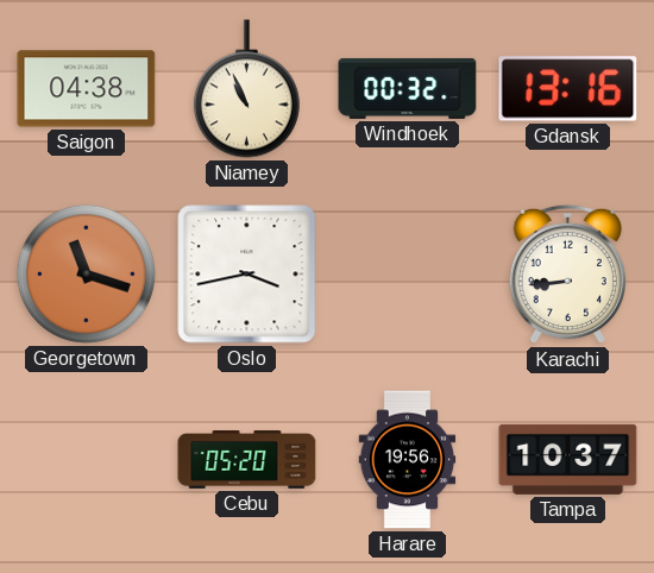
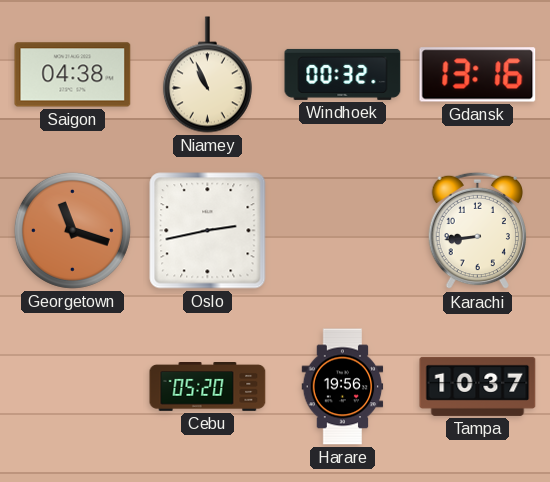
Oslo: 3:43 -> 2:43 (208, 231)
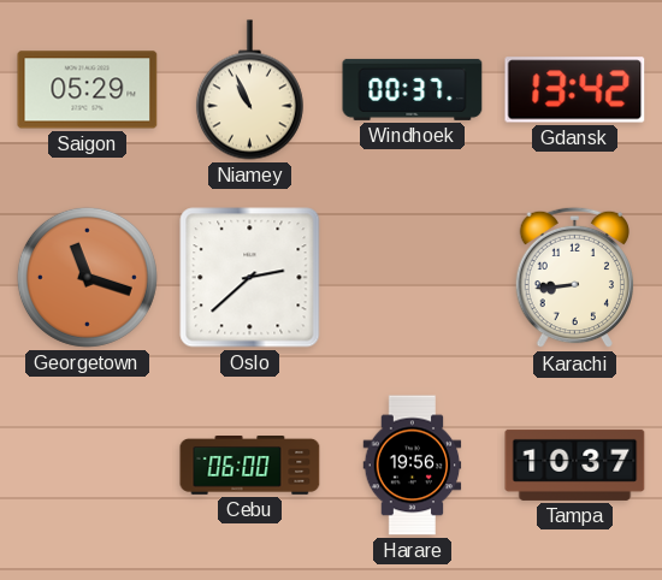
Saigon: 04:38 -> 05:29 (88, 90)
Windhoek: 00:32 -> 00:37 (413, 89)
Gdansk: 13:16 -> 13:42 (575, 90)
Oslo: 2:43 -> 2:38 (250, 278)
Cebu: 05:20 -> 06:00 (250, 466)
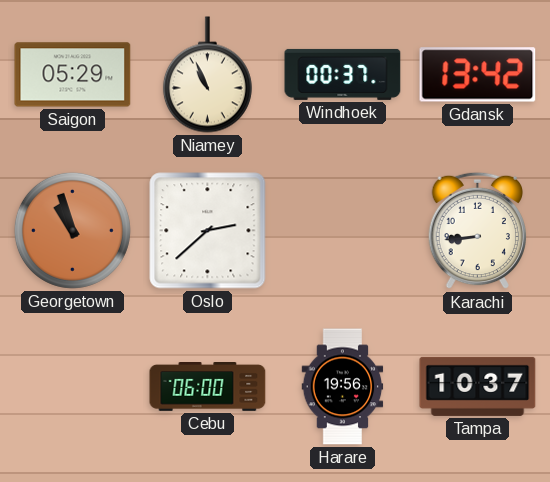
Georgetown: 11:18 -> 10:57 (72, 230)
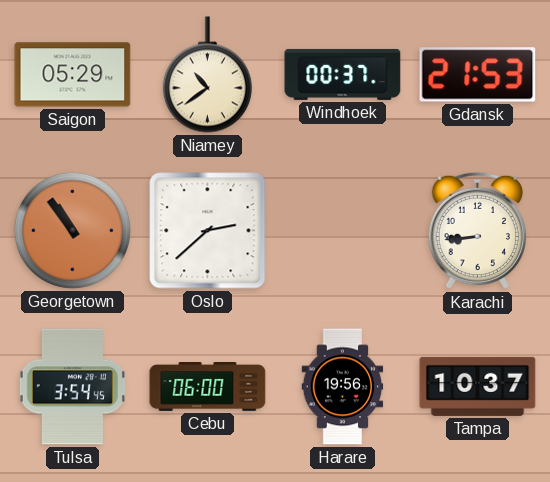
Niamey: 10:56 -> 10:39 (207, 75)
Gdansk: 13:42 -> 21:53 (478, 75)
Georgetown: 10:57 -> 10:54 (72, 230)
Tulsa: none -> 3:54 (72, 387)
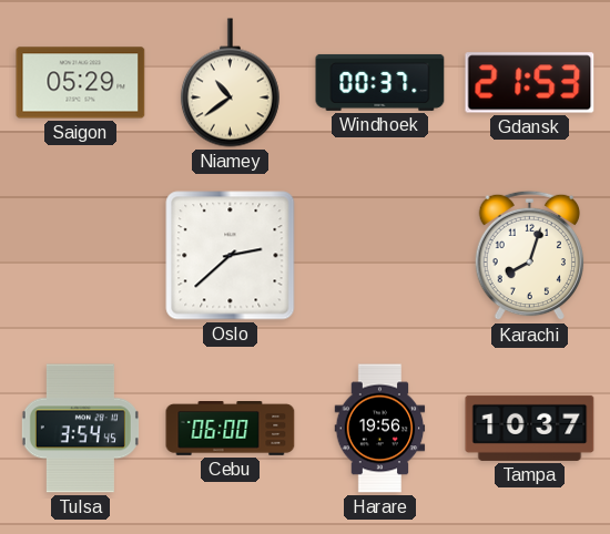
Georgetown: 10:54 -> none (72, 230)
Karachi: 8:44 -> 8:03 (529, 256)
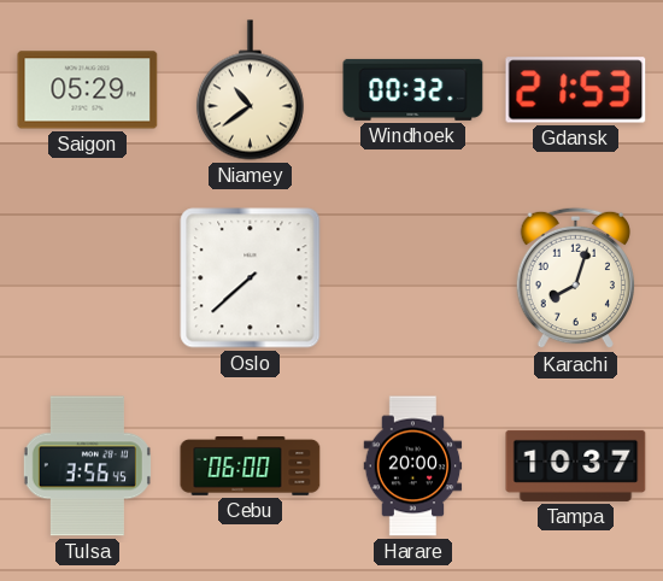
Windhoek: 00:37 -> 00:32 (413, 89)
Oslo: 2:38 -> 7:38 (251, 278)
Tulsa: 3:54 -> 3:56 (87, 466)
Harare: 19:56 -> 20:00 (413, 466)
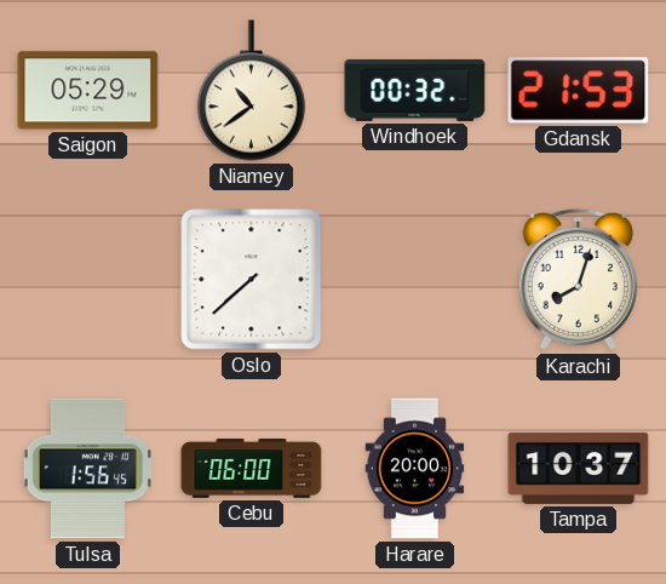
Tulsa: 3:56 -> 1:56 (87, 469)
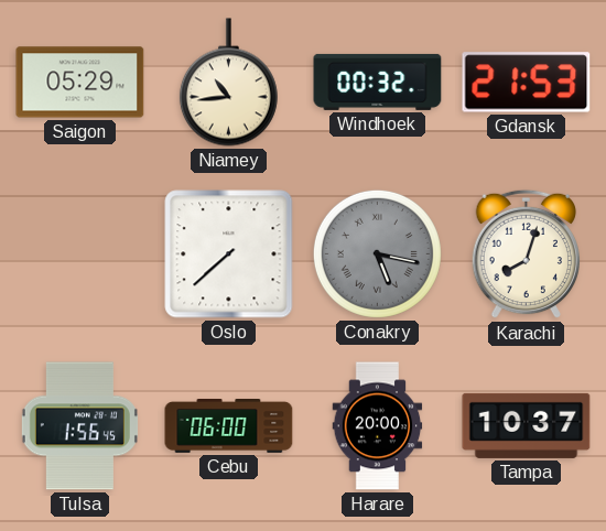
Niamey: 10:39 -> 10:44 (228, 83)
Conakry: none -> 5:17 (377, 253)
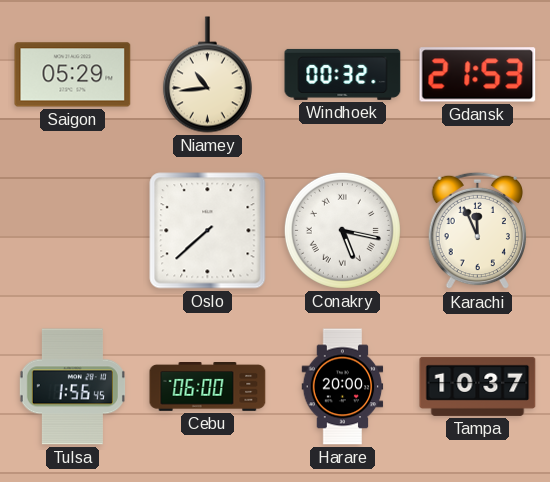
Conakry dial: grey -> white (342, 230)
Karachi: 8:03 -> 11:56 (477, 231)
